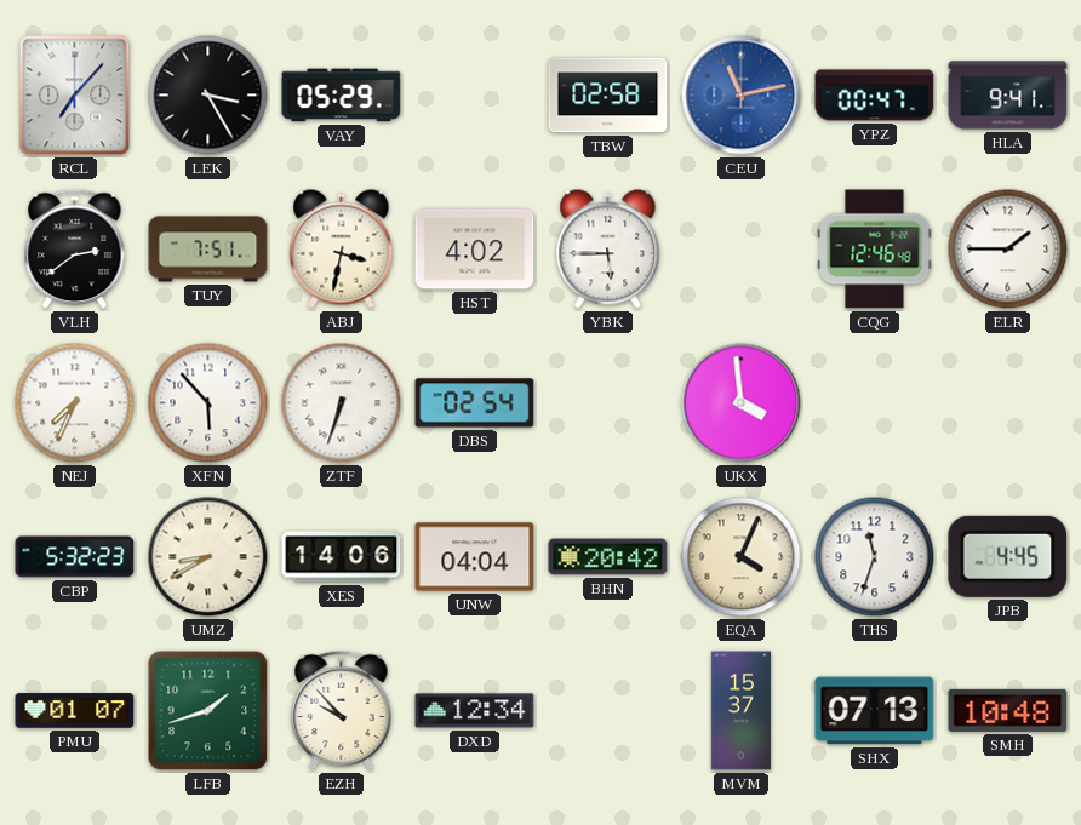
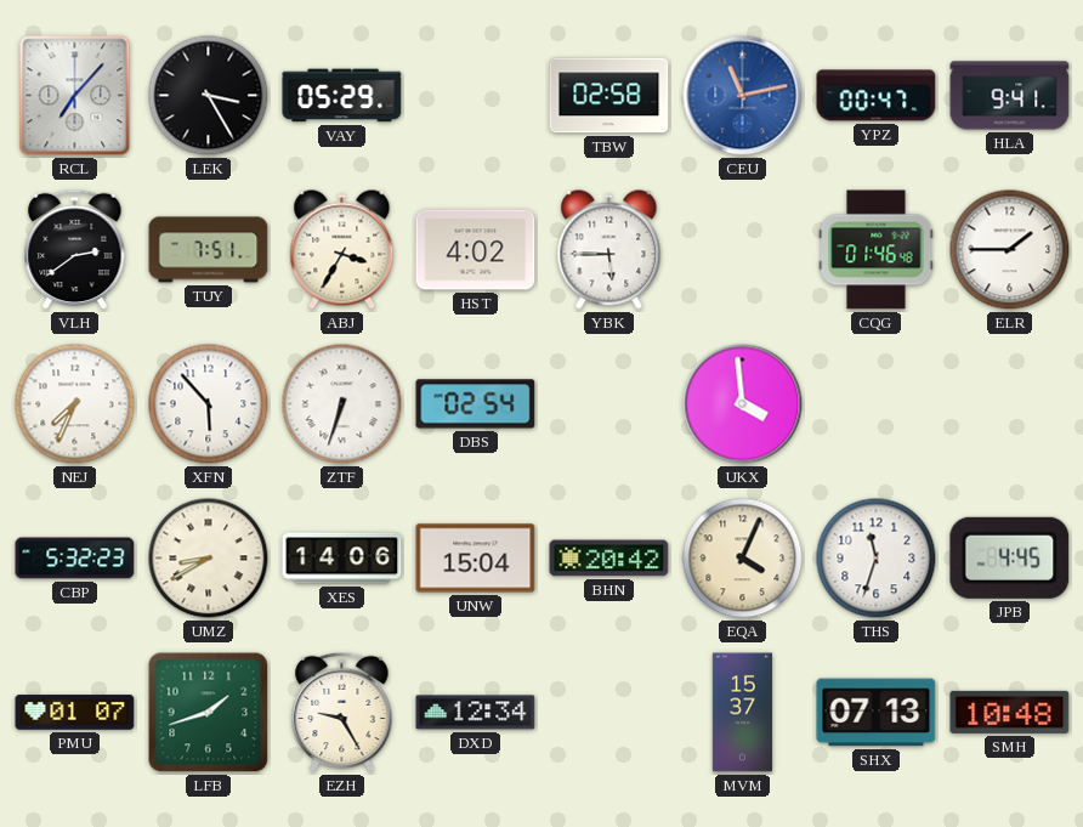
ABJ: 3:32 -> 3:35 (342, 250)
CQG: 12:46 -> 01:46 (877, 250)
UNW: 04:04 -> 15:04 (476, 559)
EZH: 9:53 -> 9:25 (342, 713)
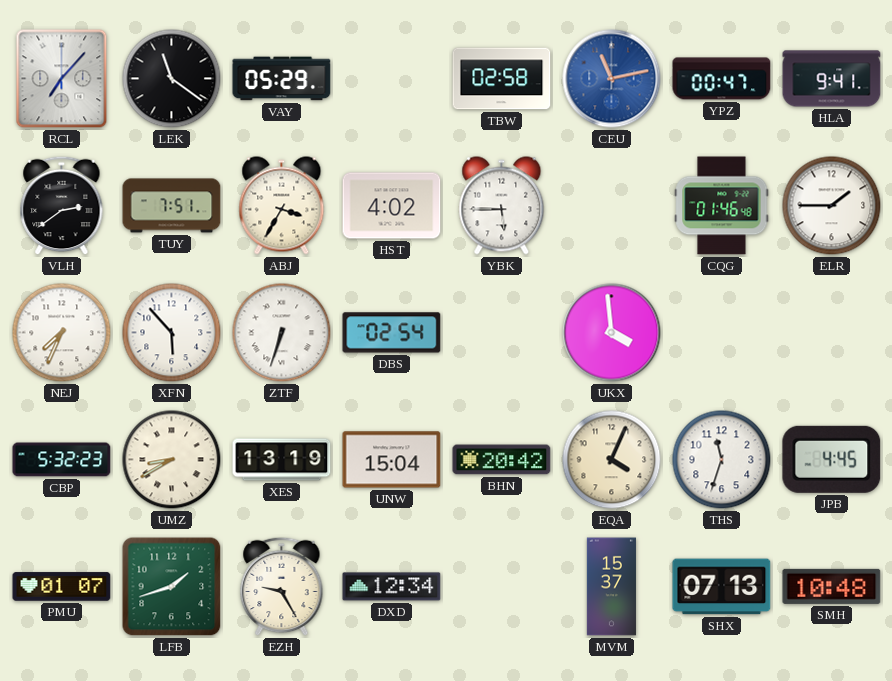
LEK: 3:25 -> 11:21 (172, 79)
XES: 14:06 -> 13:19 (282, 460)
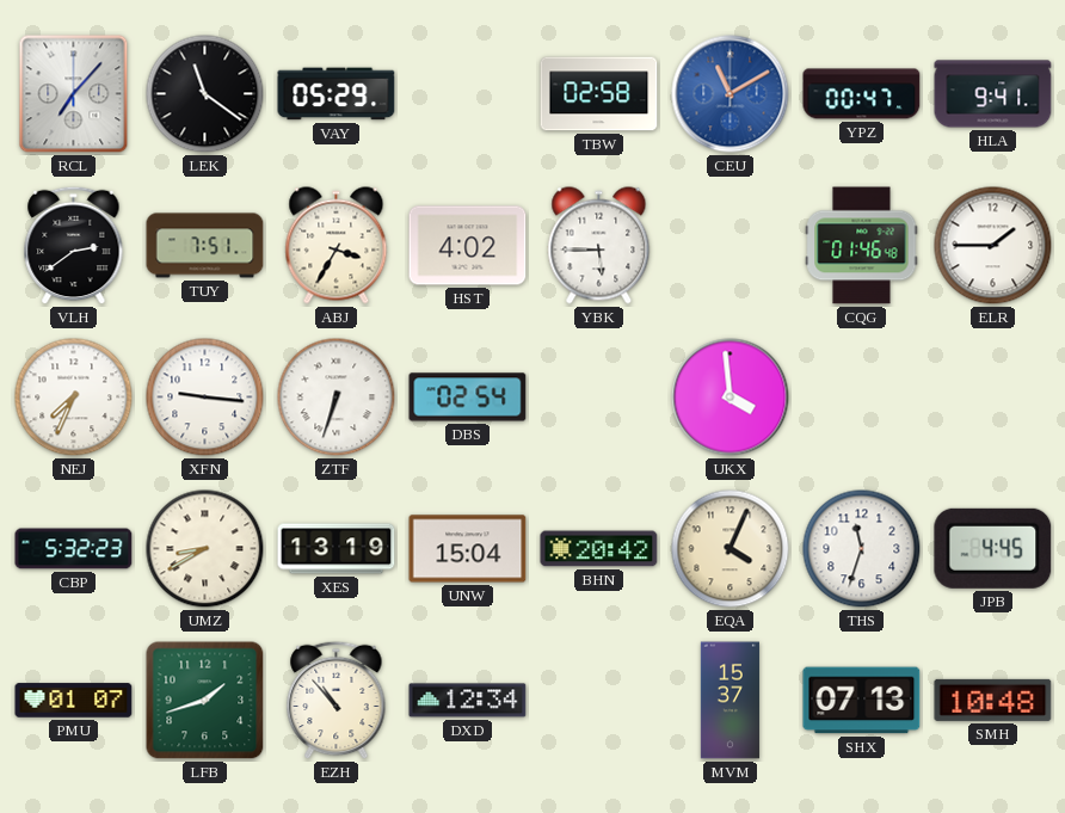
CEU: 11:13 -> 11:10 (731, 94)
XFN: 5:53 -> 9:16 (205, 398)
EZH: 9:25 -> 10:53 (337, 701)
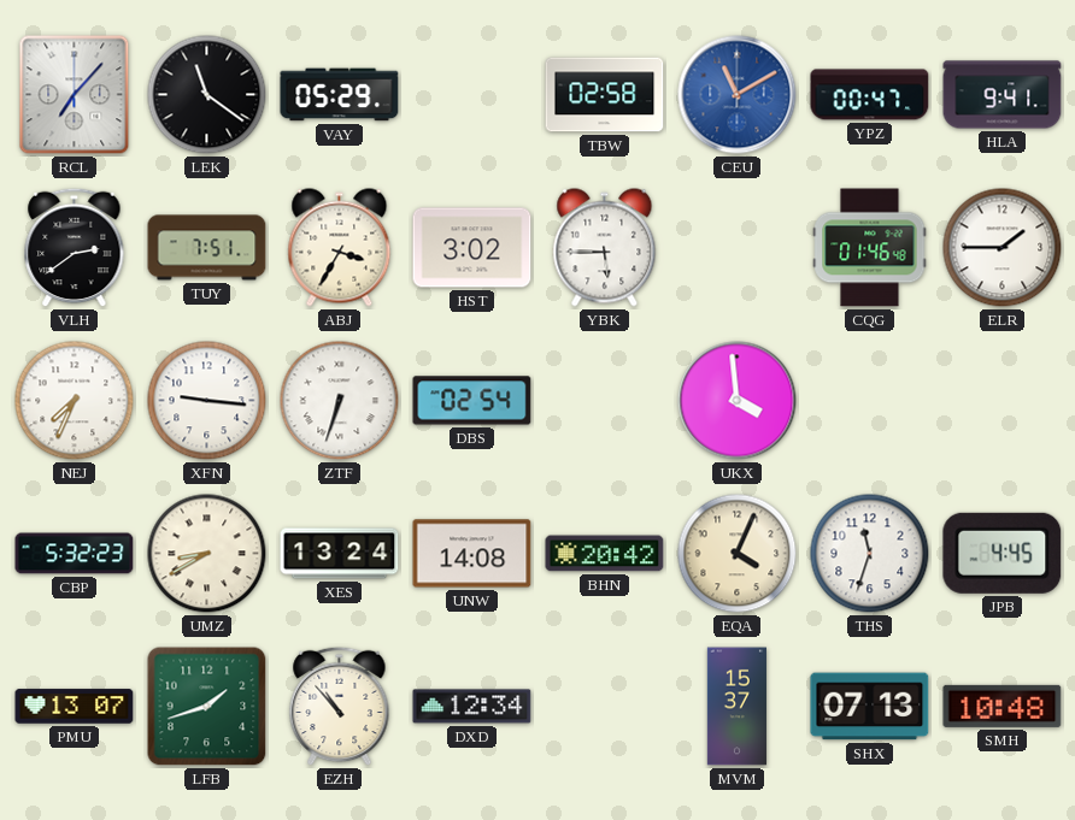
HST: 4:02 -> 3:02 (472, 248)
XES: 13:19 -> 13:24 (340, 554)
UNW: 15:04 -> 14:08 (472, 554)
PMU: 01:07 -> 13:07 (75, 707)
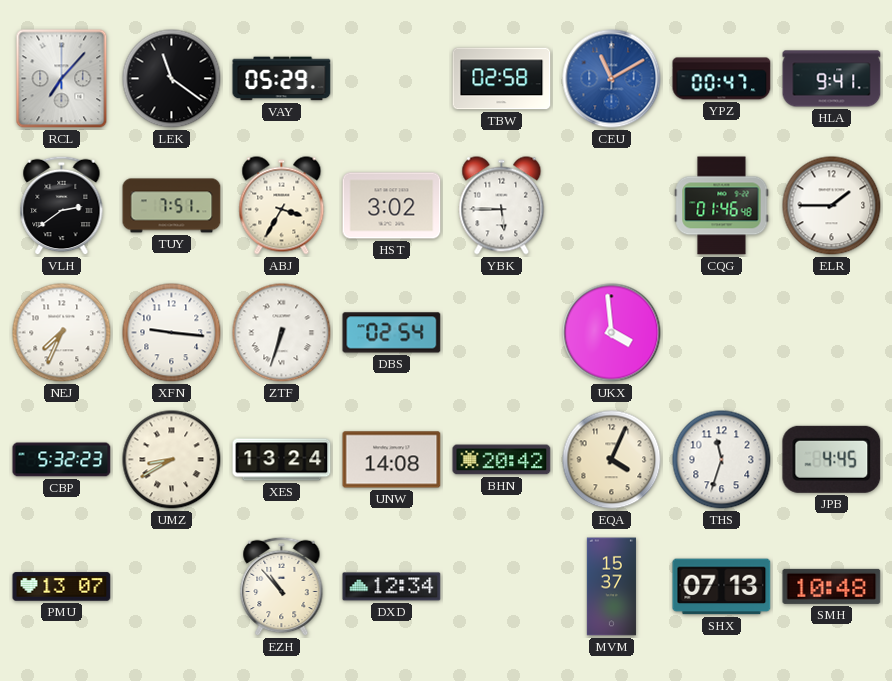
LFB: 1:42 -> none (207, 707)
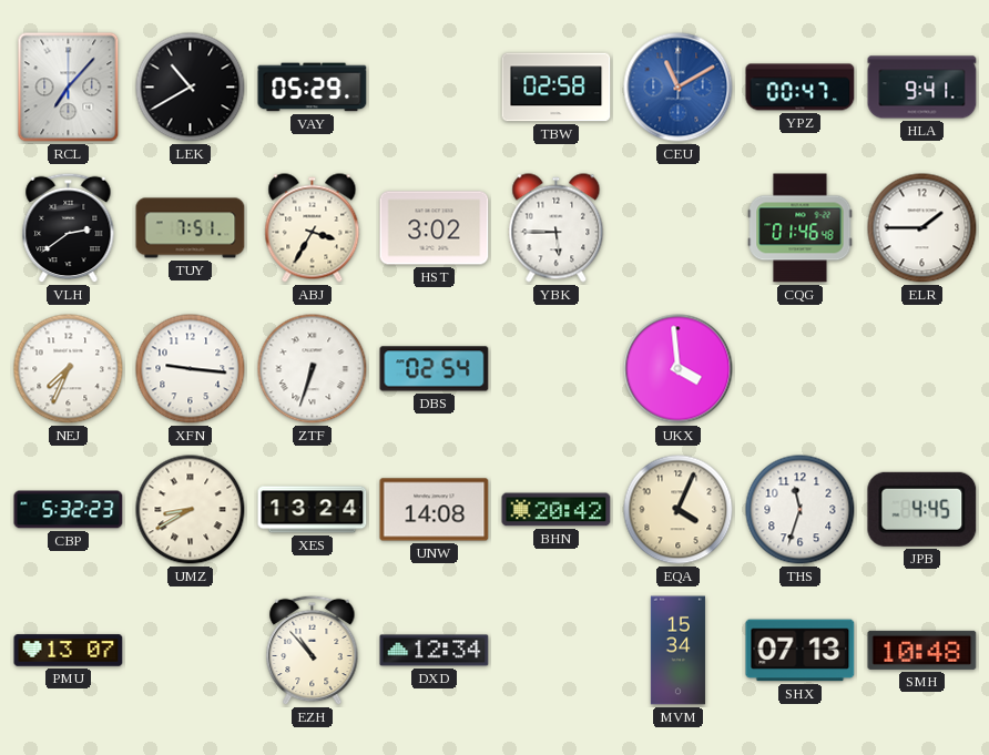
LEK: 11:21 -> 10:40 (191, 88)
MVM: 15:37 -> 15:34 (677, 651)
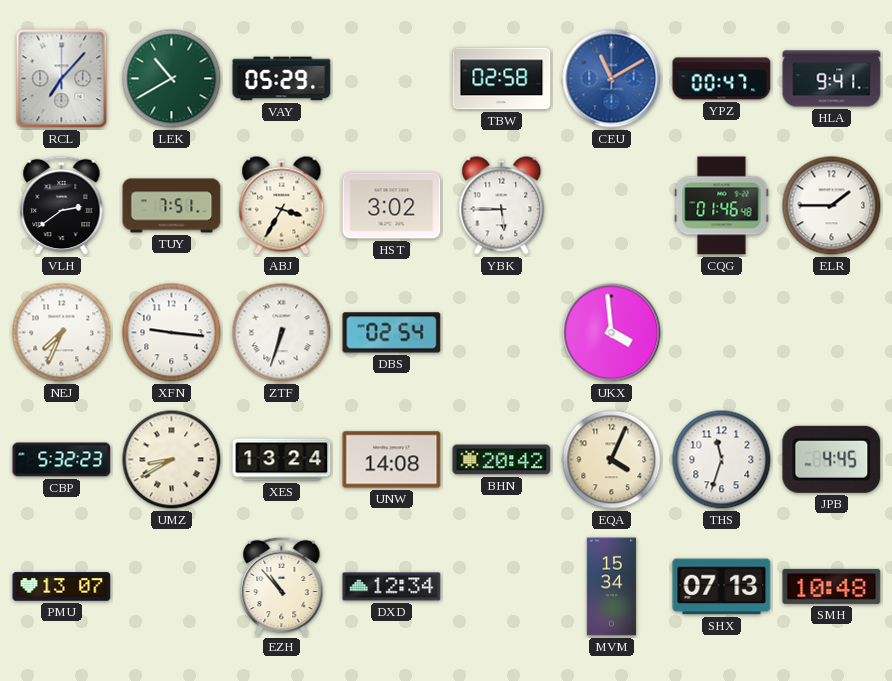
LEK dial: black -> green (172, 79)
